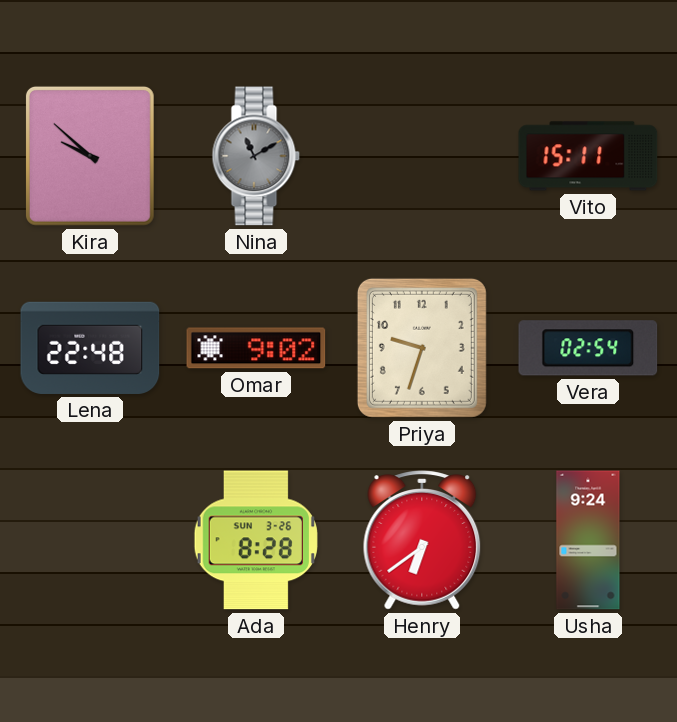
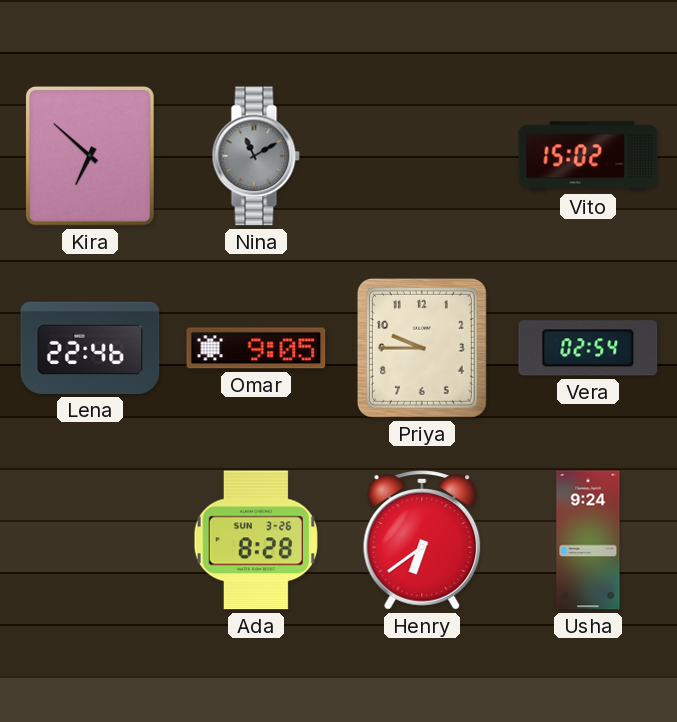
Kira: 9:52 -> 6:52 (90, 156)
Vito: 15:11 -> 15:02 (588, 156)
Lena: 22:48 -> 22:46 (90, 348)
Omar: 9:02 -> 9:05 (256, 348)
Priya: 9:33 -> 9:45 (422, 348)
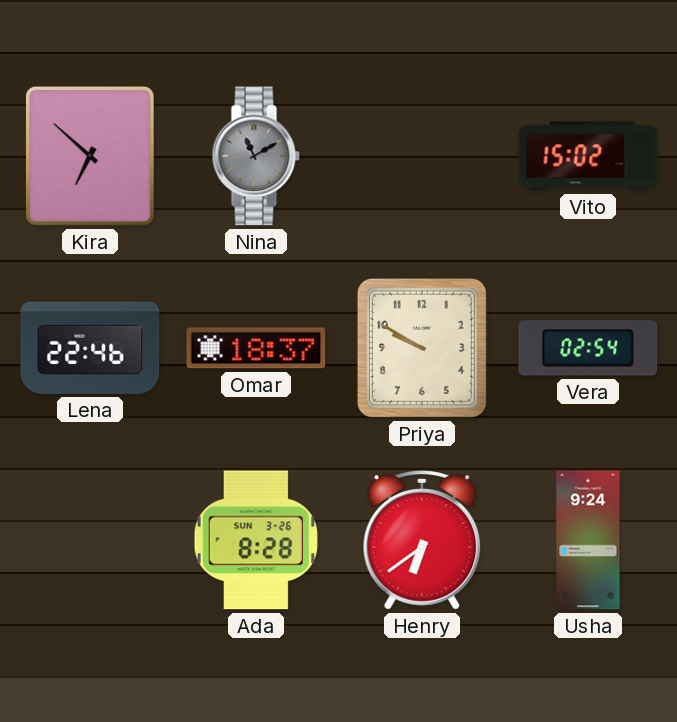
Omar: 9:05 -> 18:37 (256, 348)
Priya: 9:45 -> 9:50 (422, 348)
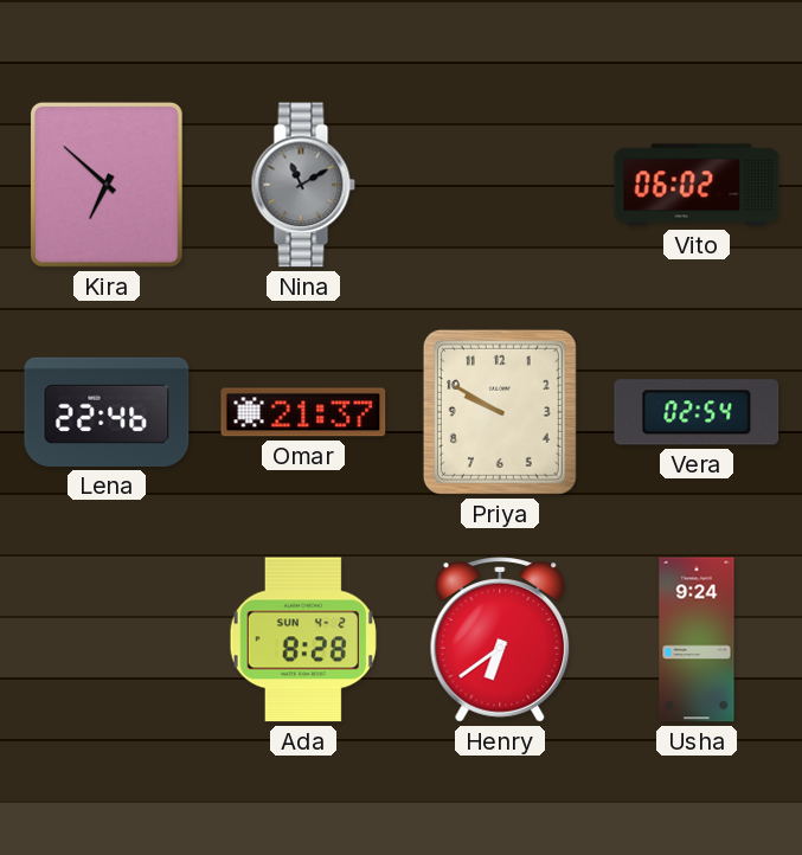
Vito: 15:02 -> 06:02 (697, 185)
Omar: 18:37 -> 21:37 (303, 412)
Ada date: SUN 3-26 -> SUN 4-2 (303, 639)
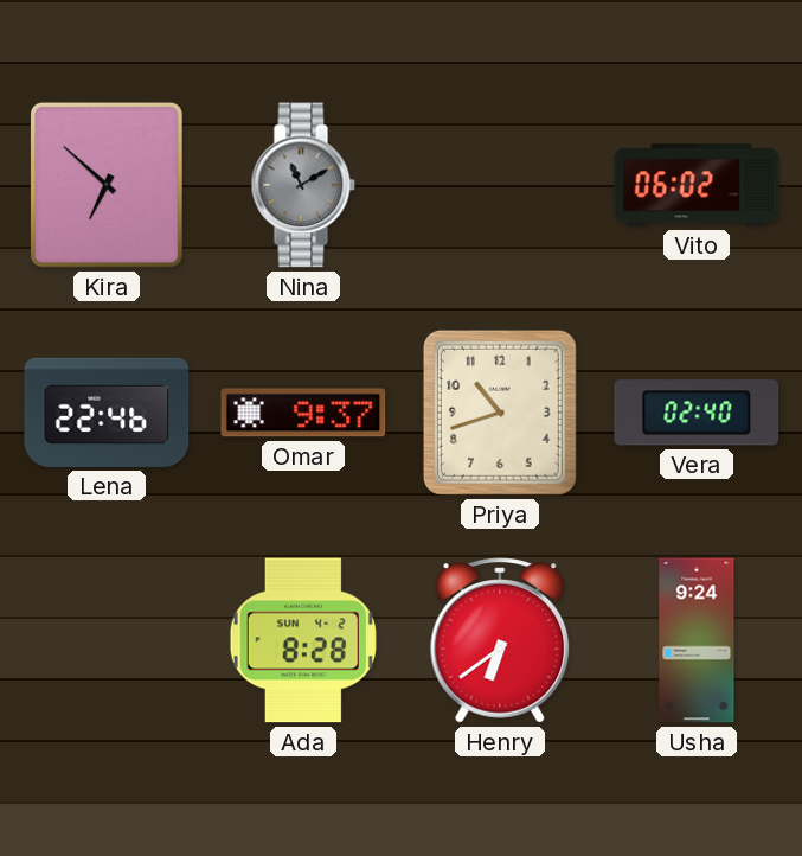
Omar: 21:37 -> 9:37 (303, 413)
Priya: 9:50 -> 10:42 (500, 413)
Vera: 02:54 -> 02:40 (697, 413)
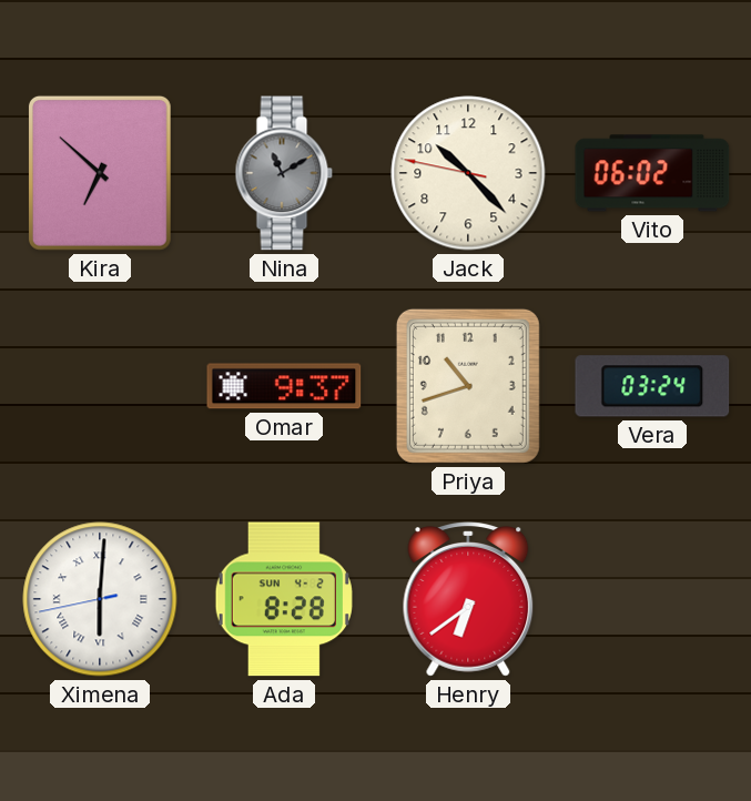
Jack: none -> 10:22 (468, 173)
Lena: 22:46 -> none (107, 413)
Vera: 02:40 -> 03:24 (652, 386)
Ximena: none -> 6:00 (100, 599)
Usha: 9:24 -> none (697, 640)
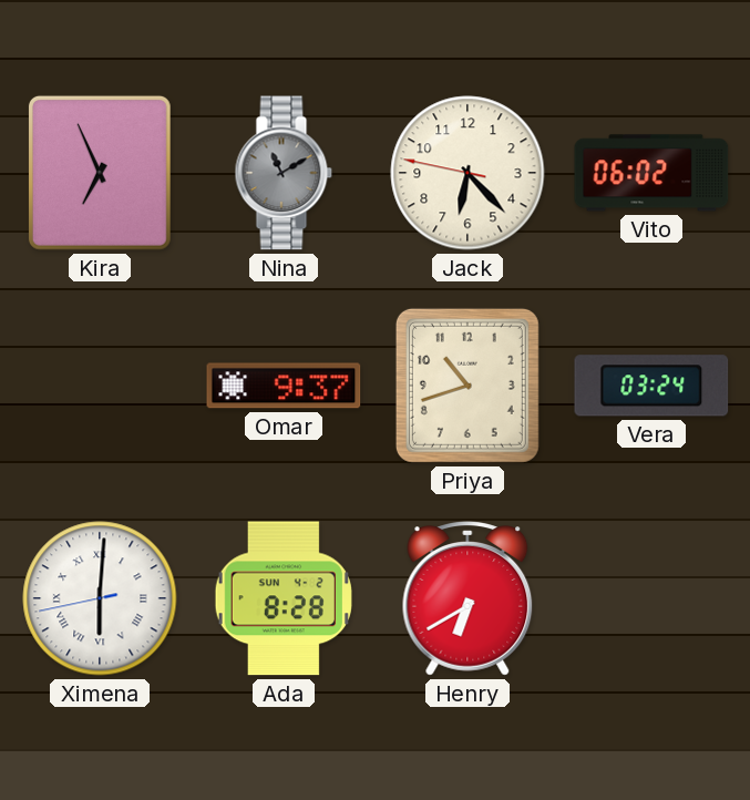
Kira: 6:52 -> 6:56 (100, 173)
Jack: 10:22 -> 6:22 (468, 173)
Henry: 6:39 -> 6:40 (468, 598)
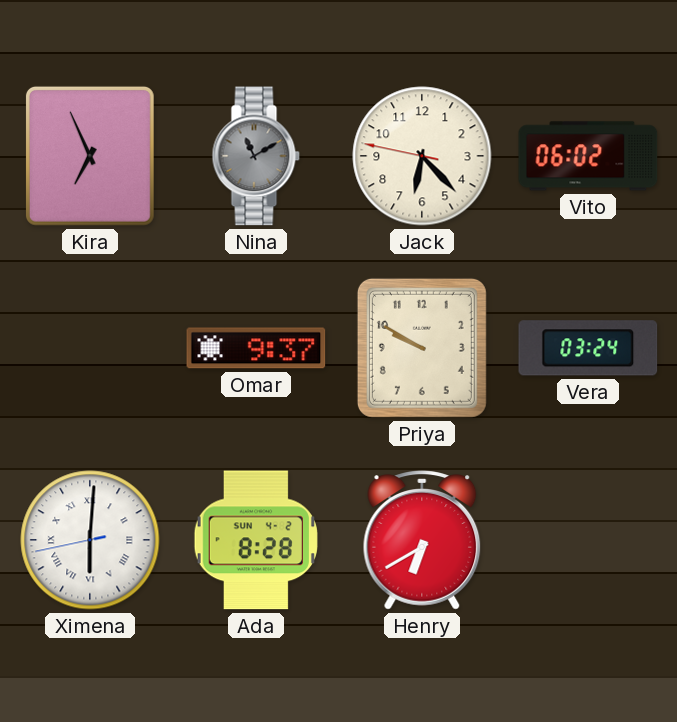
Priya: 10:42 -> 9:50 (422, 348)
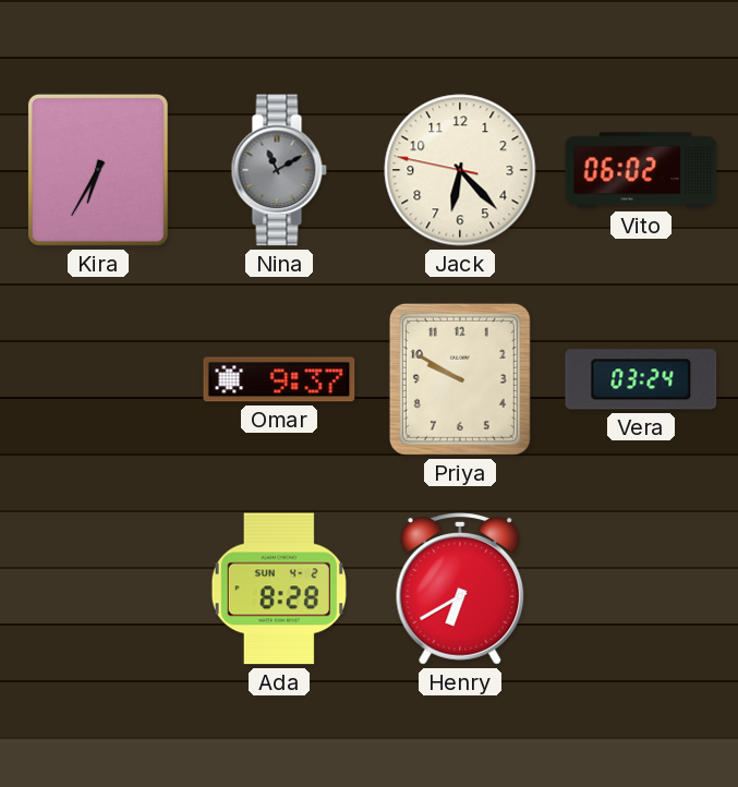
Kira: 6:56 -> 6:35 (98, 170)
Ximena: 6:00 -> none (90, 540)
